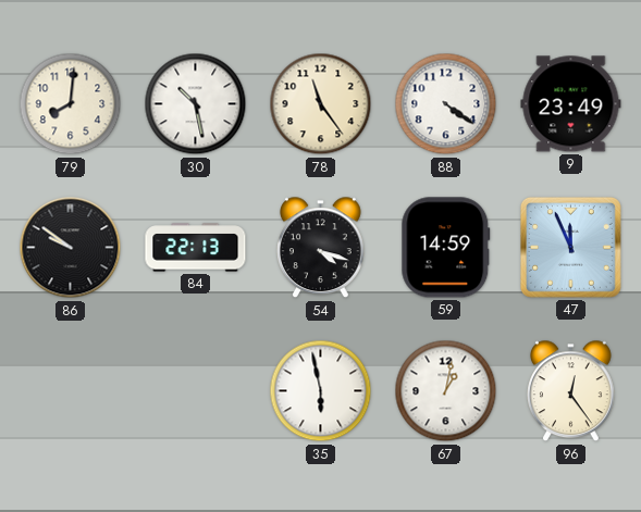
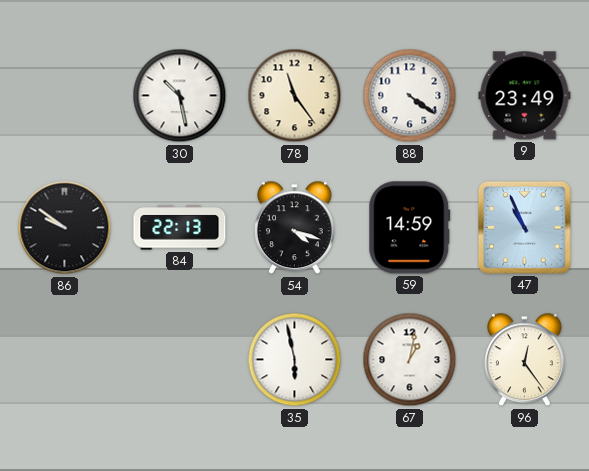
79: 8:01 -> none (71, 104)
47: 11:56 -> 10:56 (524, 227)
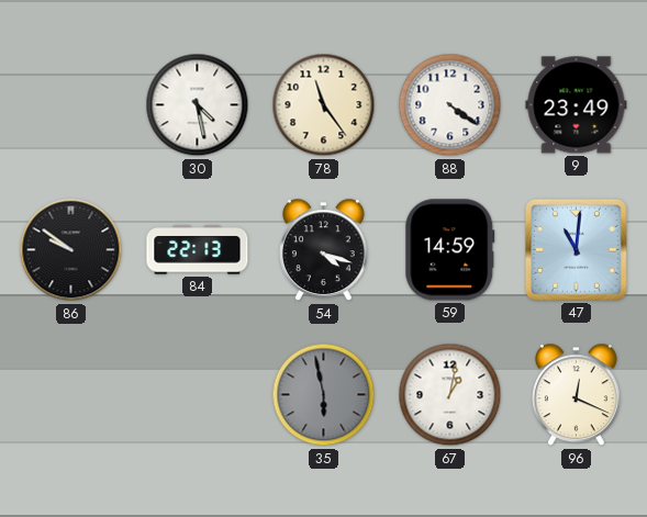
30: 10:28 -> 4:28 (198, 105)
47: 10:56 -> 11:01 (576, 249)
35 dial: white -> grey (324, 395)
96: 12:24 -> 12:19 (577, 395)
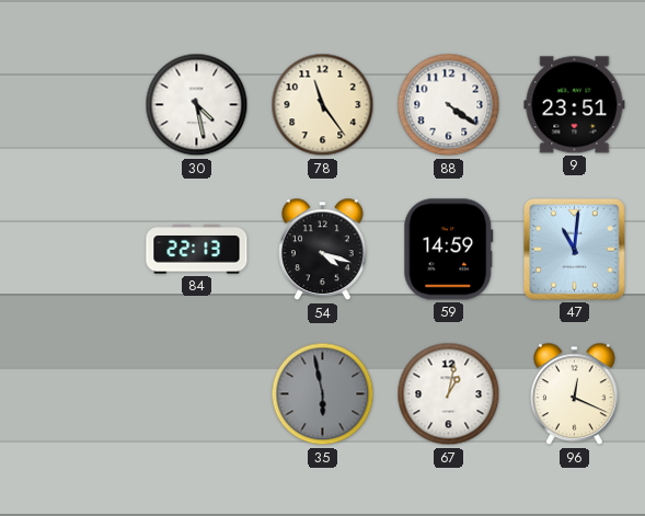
9: 23:49 -> 23:51 (575, 105)
86: 9:51 -> none (71, 250)
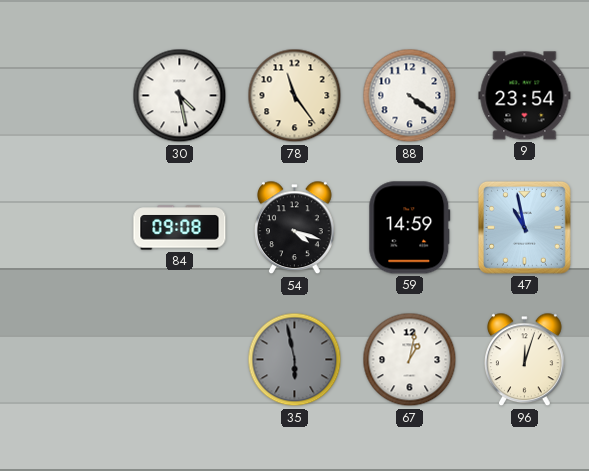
9: 23:51 -> 23:54 (525, 96)
84: 22:13 -> 09:08 (180, 228)
47: 11:01 -> 10:58 (524, 227)
96: 12:19 -> 12:03 (525, 360)
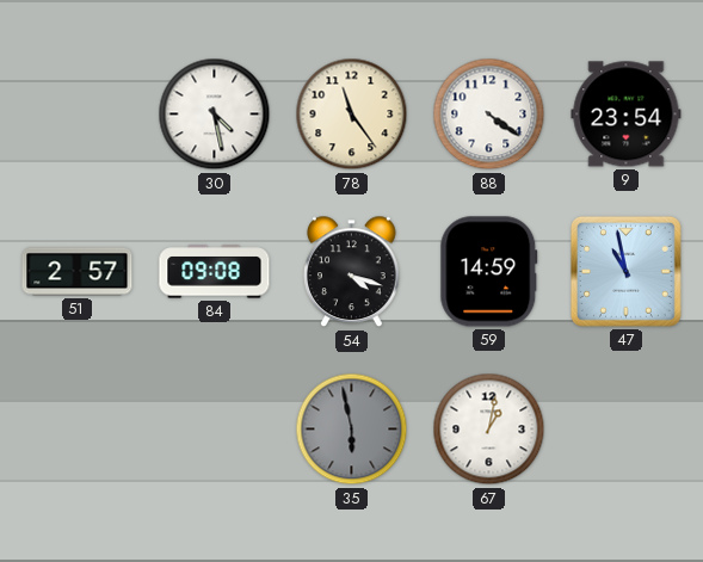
51: none -> 2:57 (78, 272)
96: 12:03 -> none (525, 360)
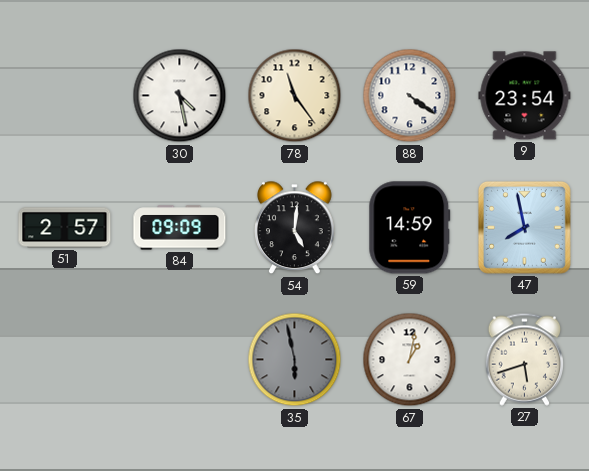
84: 09:08 -> 09:09 (180, 228)
54: 4:18 -> 5:01 (295, 228)
47: 10:58 -> 7:58 (524, 227)
27: none -> 5:42 (524, 359)
